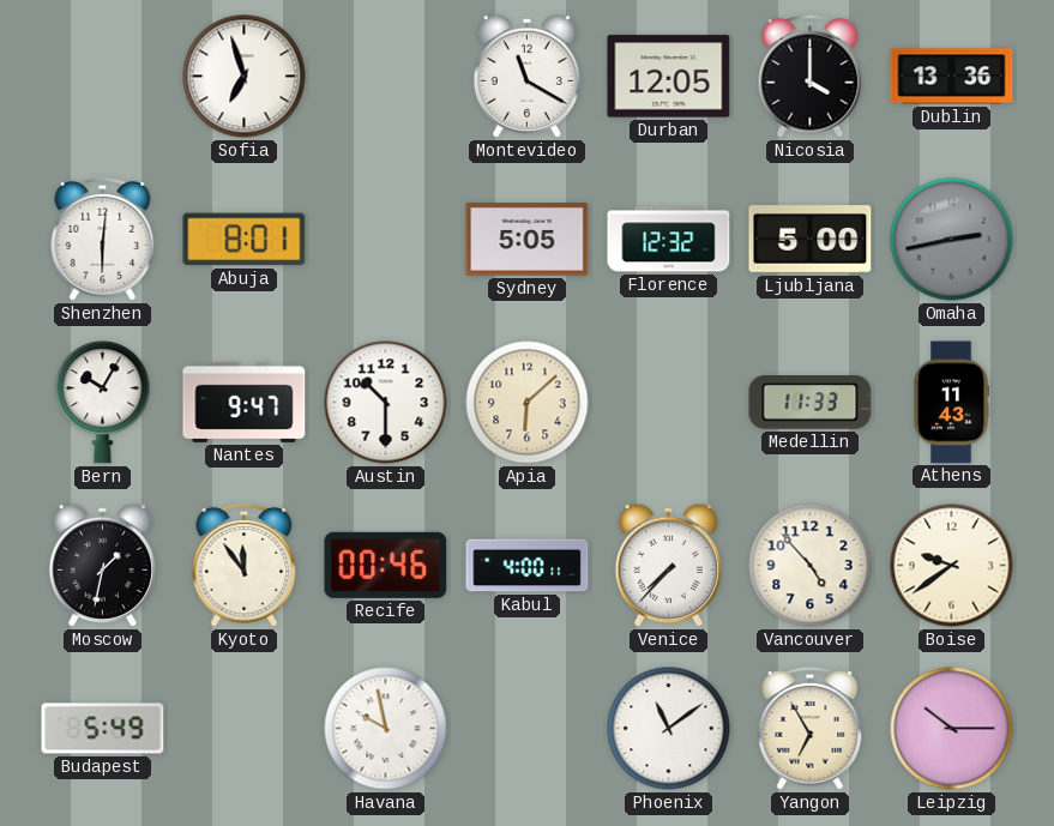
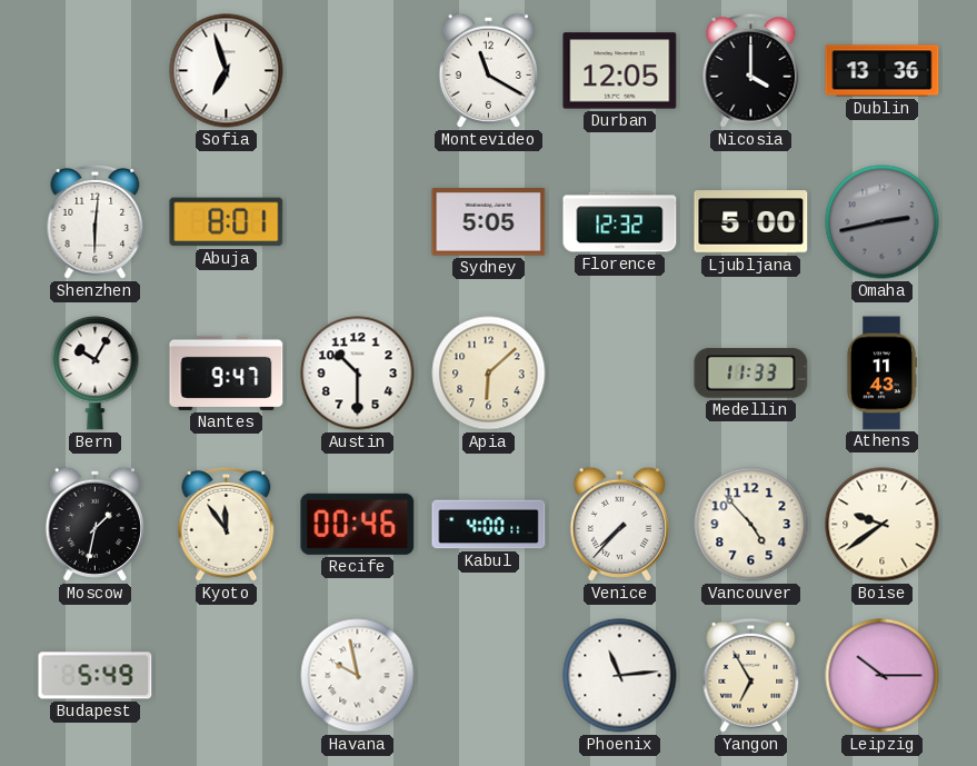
Phoenix: 11:09 -> 11:14 (620, 676)
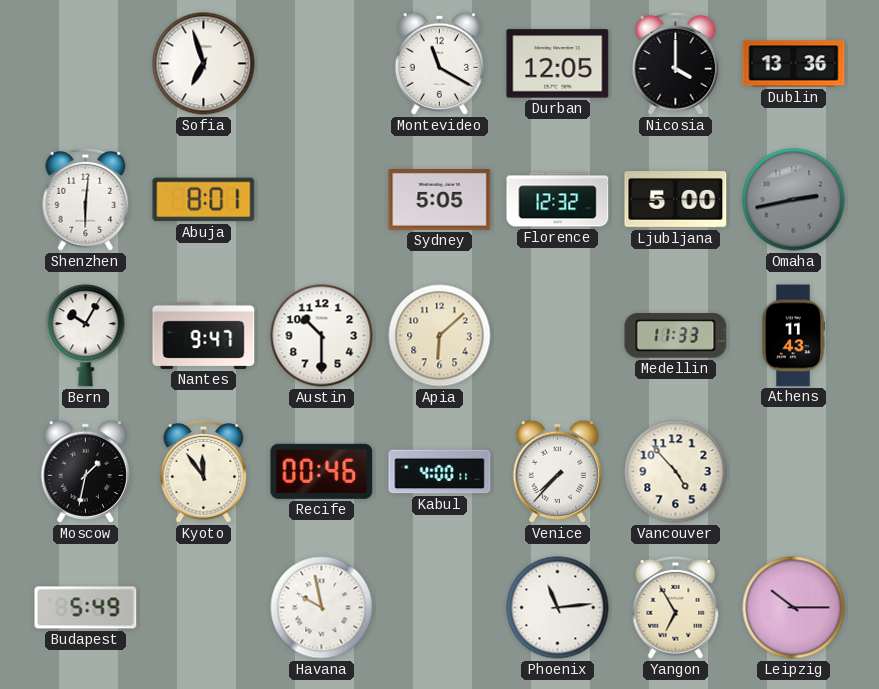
Boise: 9:39 -> none (883, 525)
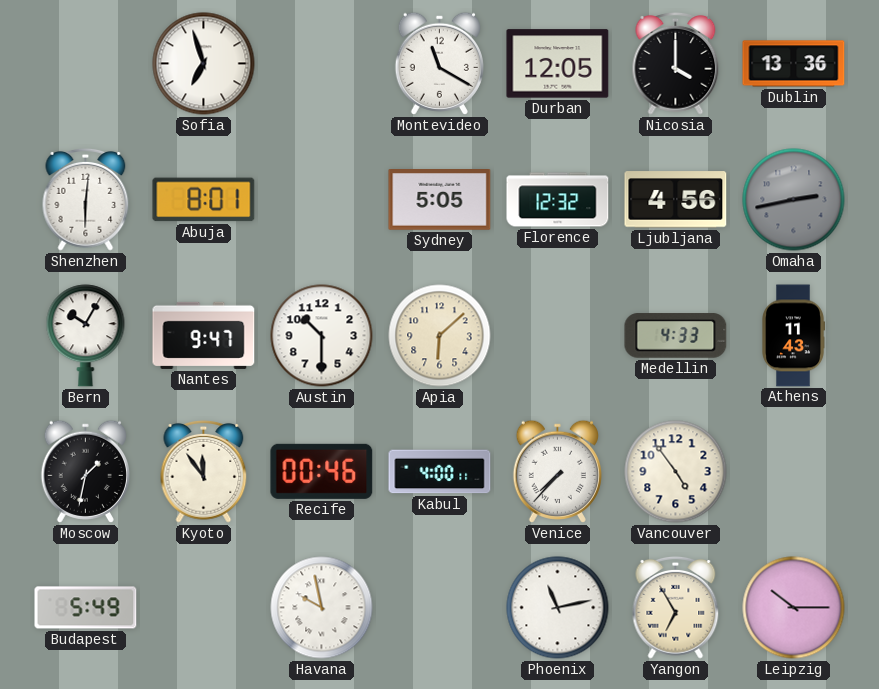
Ljubljana: 5:00 -> 4:56 (676, 200)
Medellin: 11:33 -> 4:33 (676, 336)
Vancouver: 4:53 -> 4:54 (676, 472)
Phoenix: 11:14 -> 11:13 (558, 608)
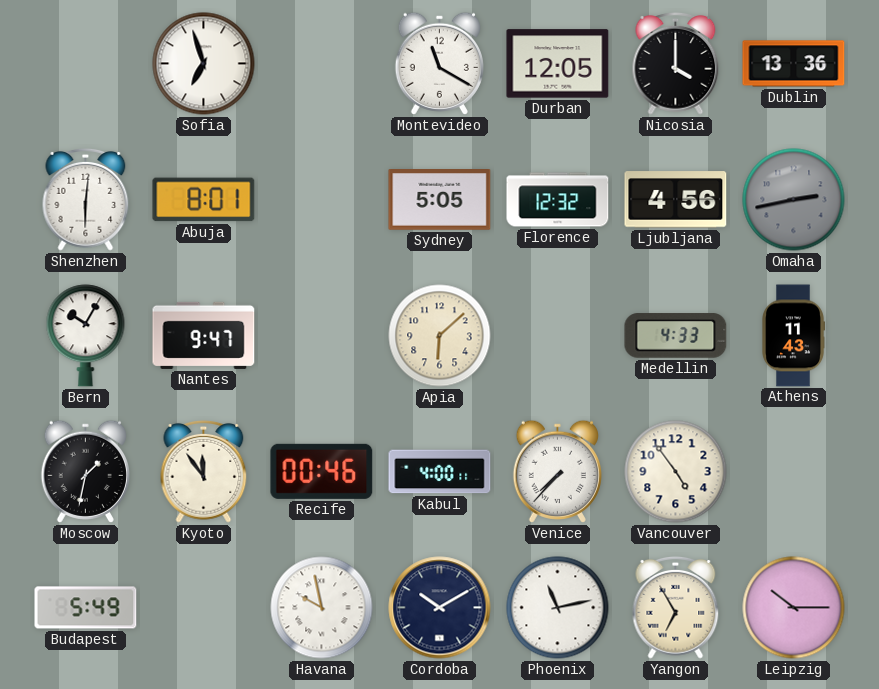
Austin: 10:30 -> none (322, 336)
Cordoba: none -> 10:10 (440, 608)
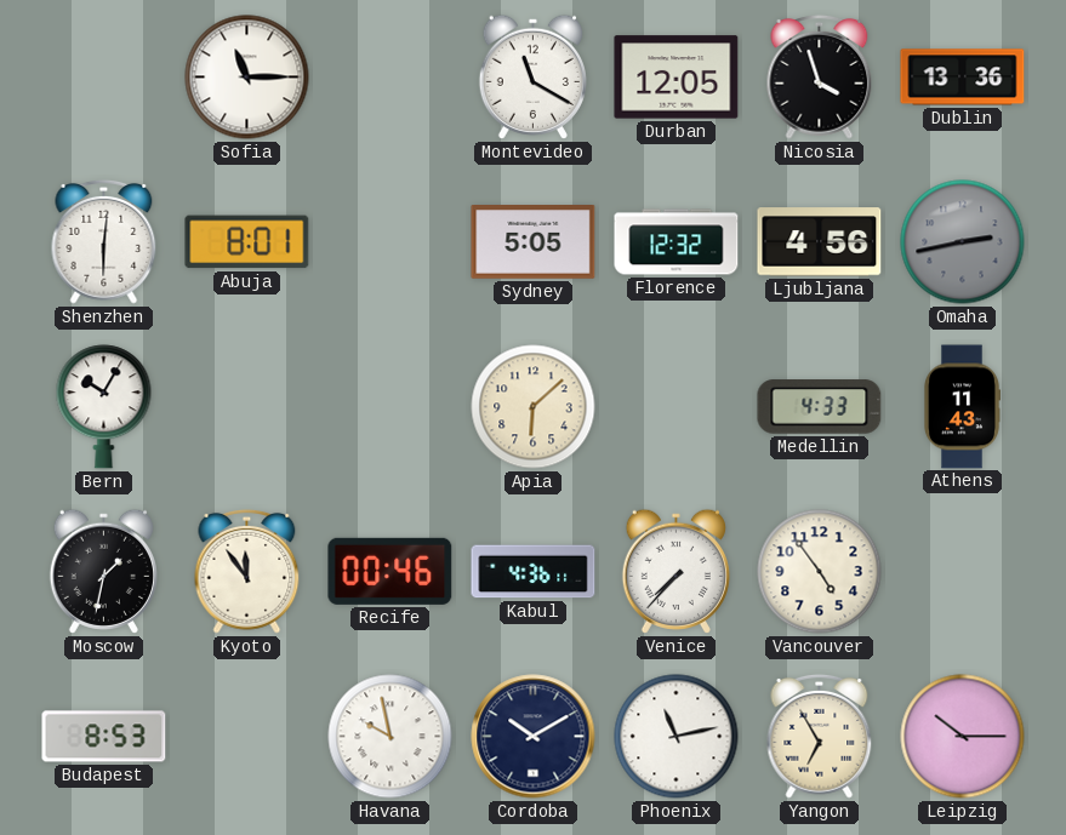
Sofia: 6:57 -> 11:15 (247, 78)
Nicosia: 4:00 -> 3:57 (820, 76)
Nantes: 9:47 -> none (204, 335)
Kabul: 4:00 -> 4:36 (534, 572)
Budapest: 5:49 -> 8:53 (104, 737)
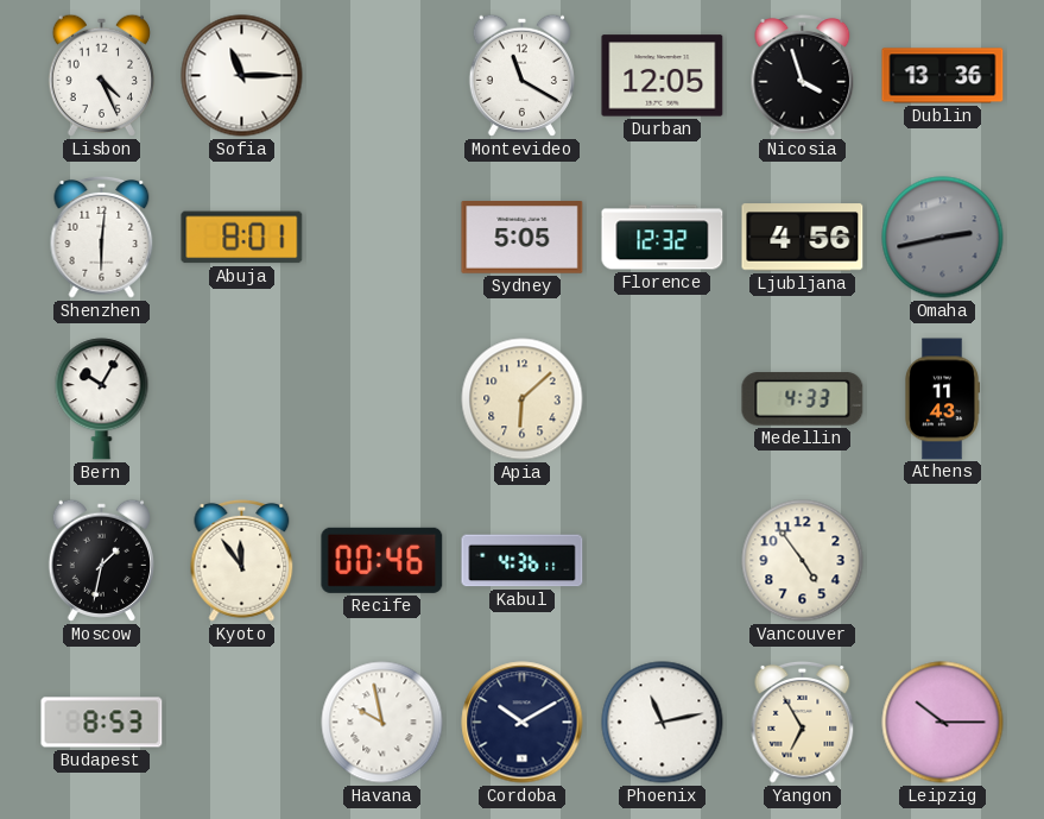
Lisbon: none -> 4:26 (101, 75)
Venice: 7:37 -> none (675, 571)
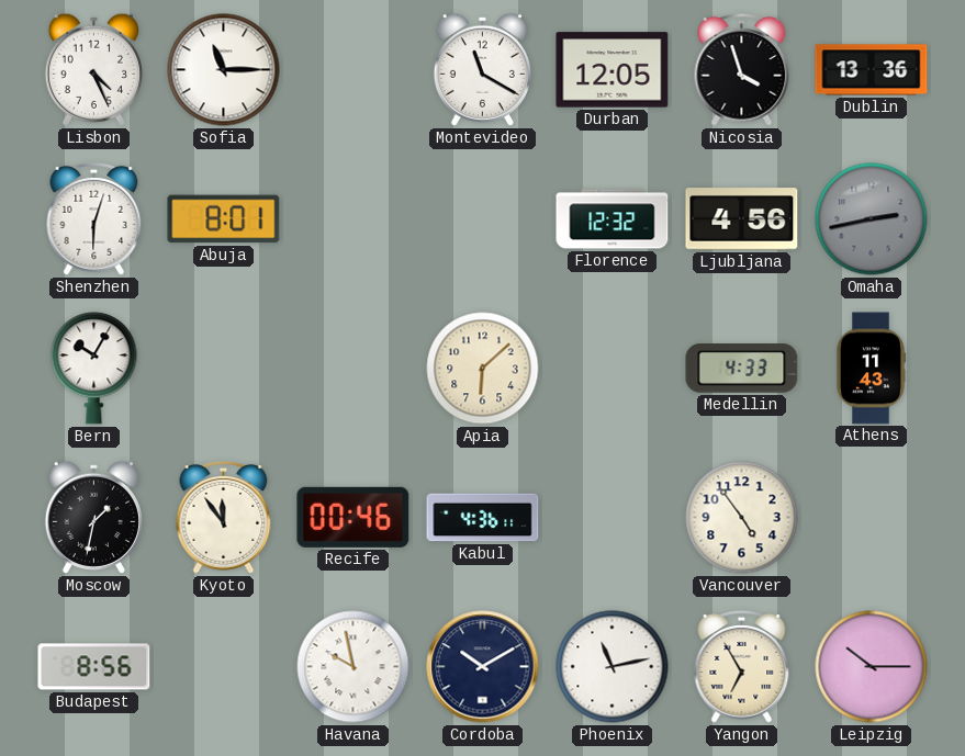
Shenzhen: 6:01 -> 6:03 (94, 218)
Sydney: 5:05 -> none (523, 238)
Budapest: 8:53 -> 8:56 (94, 667)
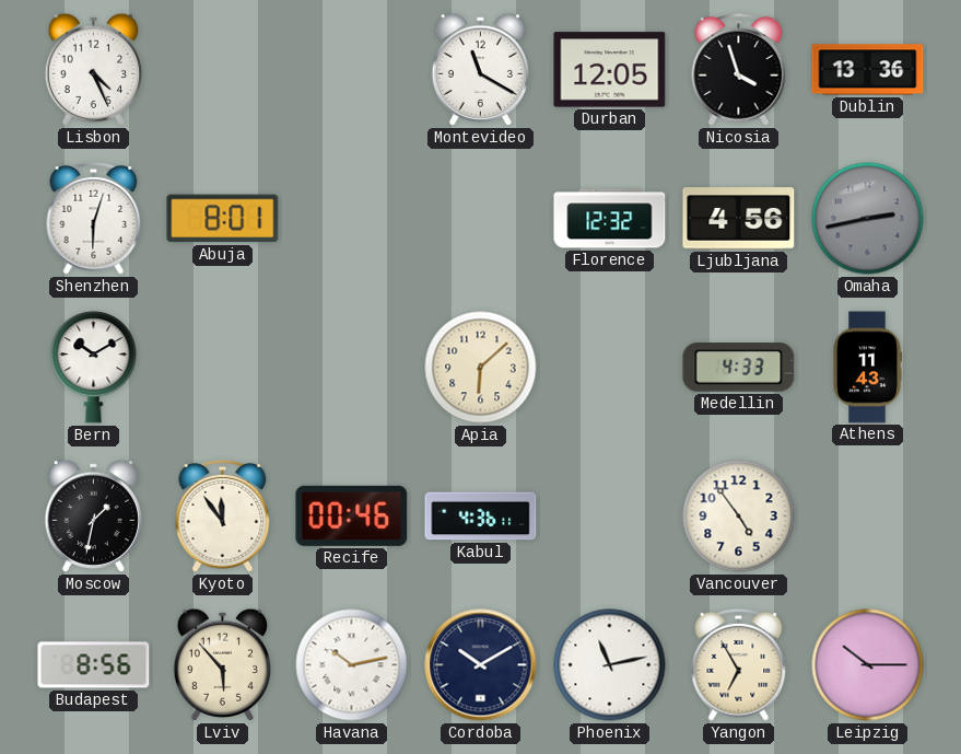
Sofia: 11:15 -> none (224, 70)
Bern: 10:05 -> 10:10 (94, 368)
Lviv: none -> 5:53 (222, 664)
Havana: 9:58 -> 10:13 (352, 665)
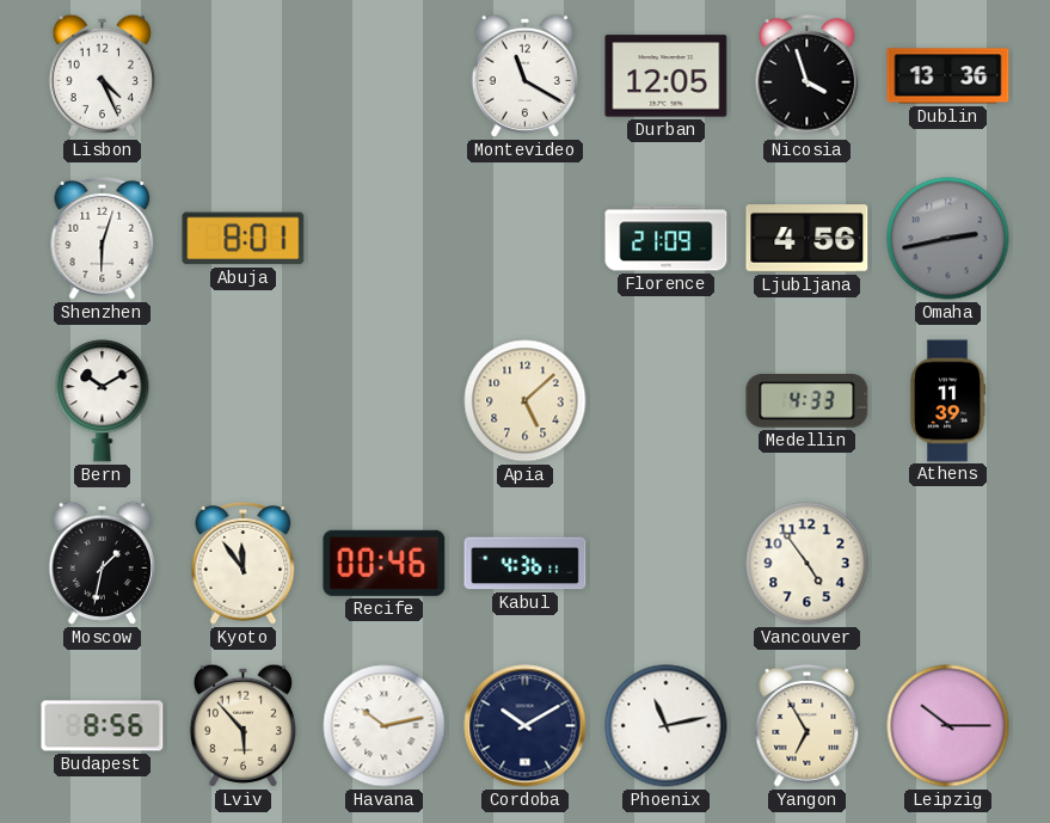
Florence: 12:32 -> 21:09 (667, 239)
Apia: 6:08 -> 5:08 (526, 401)
Athens: 11:43 -> 11:39 (948, 401)
